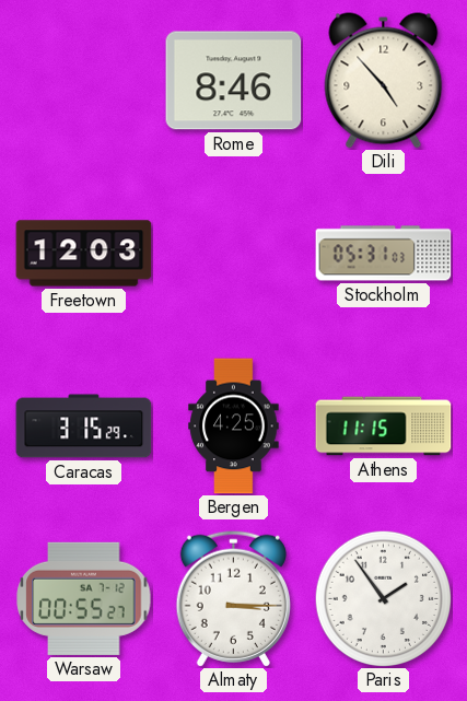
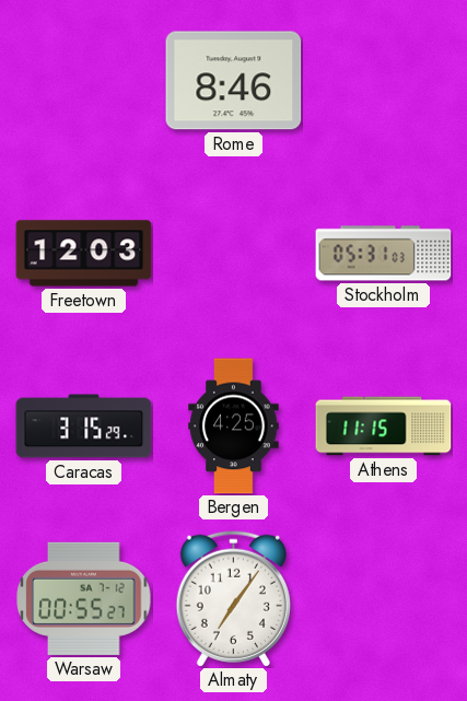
Dili: 4:53 -> none (384, 81)
Almaty: 3:15 -> 7:06 (233, 598)
Paris: 1:54 -> none (383, 598)
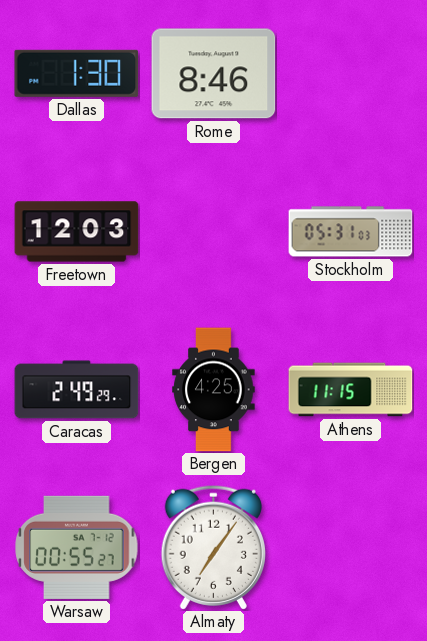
Dallas: none -> 1:30 (77, 73)
Caracas: 3:15 -> 2:49 (77, 390)
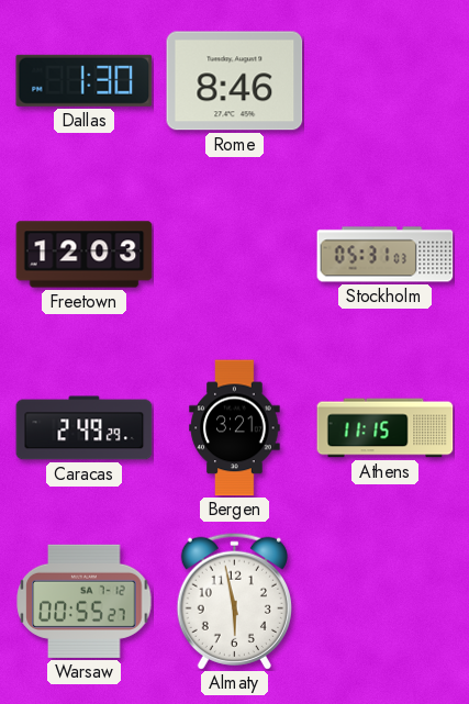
Bergen: 4:25 -> 3:21 (235, 428)
Almaty: 7:06 -> 5:58 (234, 601)
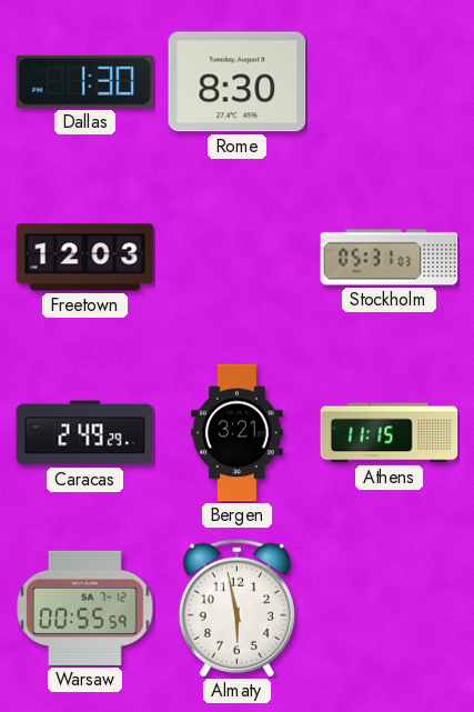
Rome: 8:46 -> 8:30 (238, 82)
Warsaw: 00:55:27 -> 00:55:59 (85, 608)
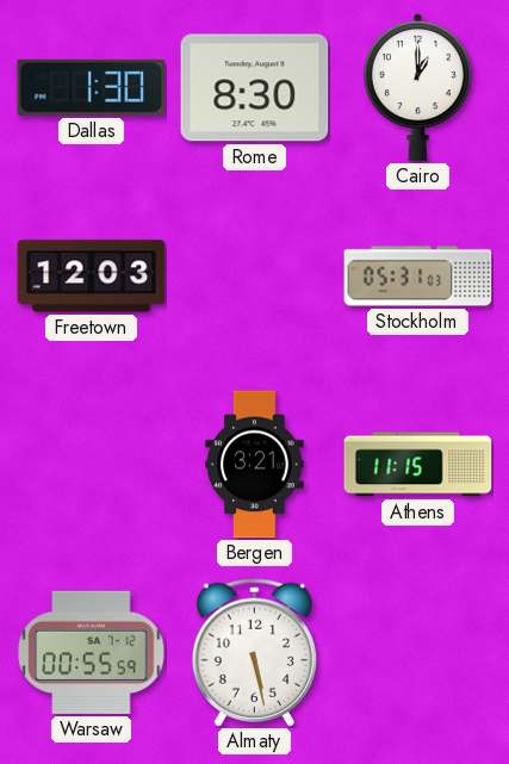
Cairo: none -> 1:00 (417, 88)
Caracas: 2:49 -> none (85, 433)
Almaty: 5:58 -> 5:28 (254, 652)
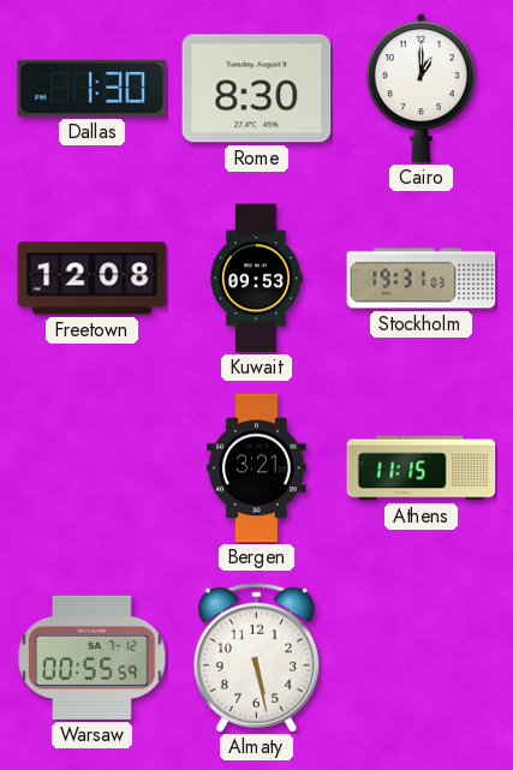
Freetown: 12:03 -> 12:08 (93, 279)
Kuwait: none -> 09:53 (256, 279)
Stockholm: 05:31 -> 19:31 (422, 279)
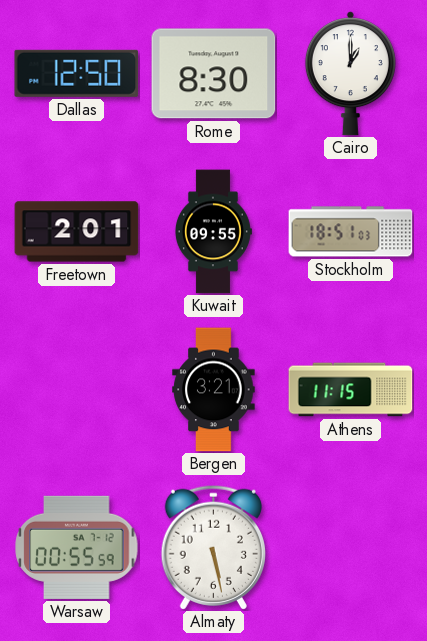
Dallas: 1:30 -> 12:50 (77, 73)
Freetown: 12:08 -> 2:01 (77, 232)
Kuwait: 09:53 -> 09:55 (213, 232)
Stockholm: 19:31 -> 18:51 (351, 232)
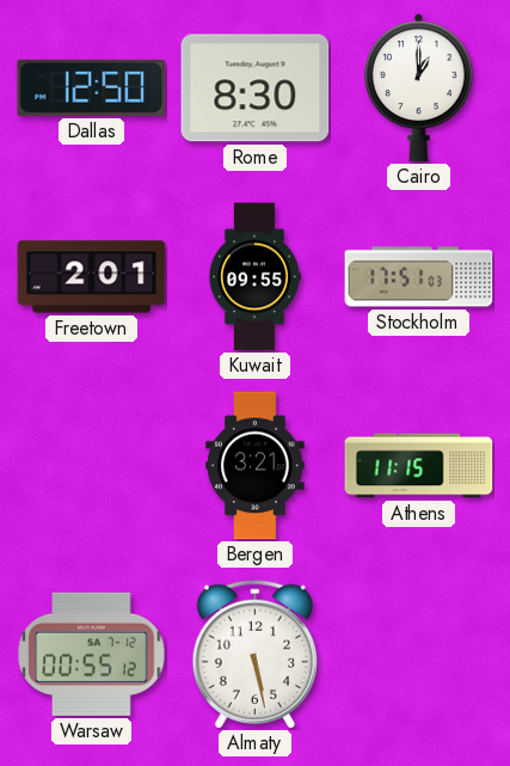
Stockholm: 18:51 -> 17:51 (419, 277)
Warsaw: 00:55:59 -> 00:55:12 (92, 654)
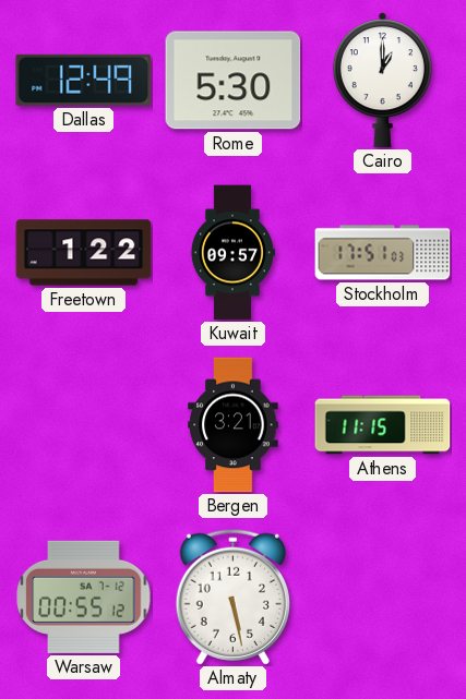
Dallas: 12:50 -> 12:49 (84, 80)
Rome: 8:30 -> 5:30 (234, 81)
Freetown: 2:01 -> 1:22 (84, 253)
Kuwait: 09:55 -> 09:57 (232, 253)
